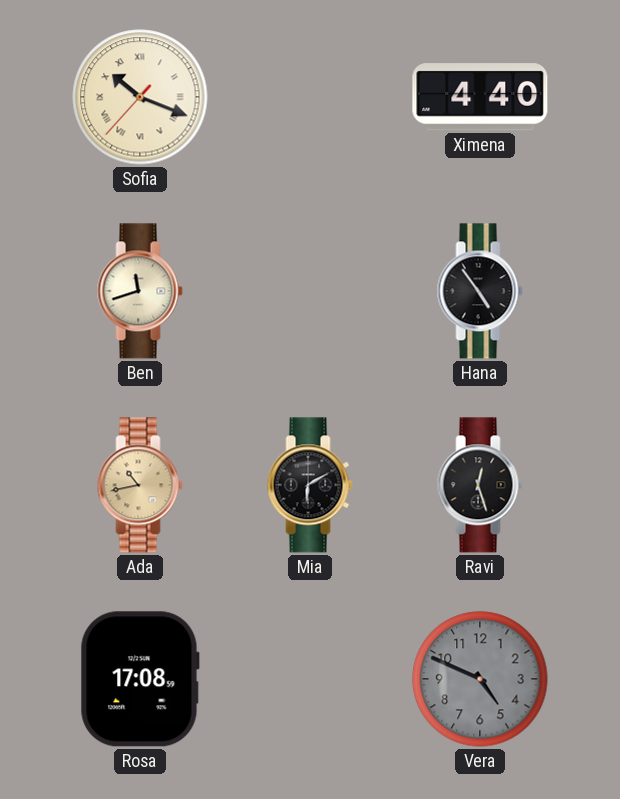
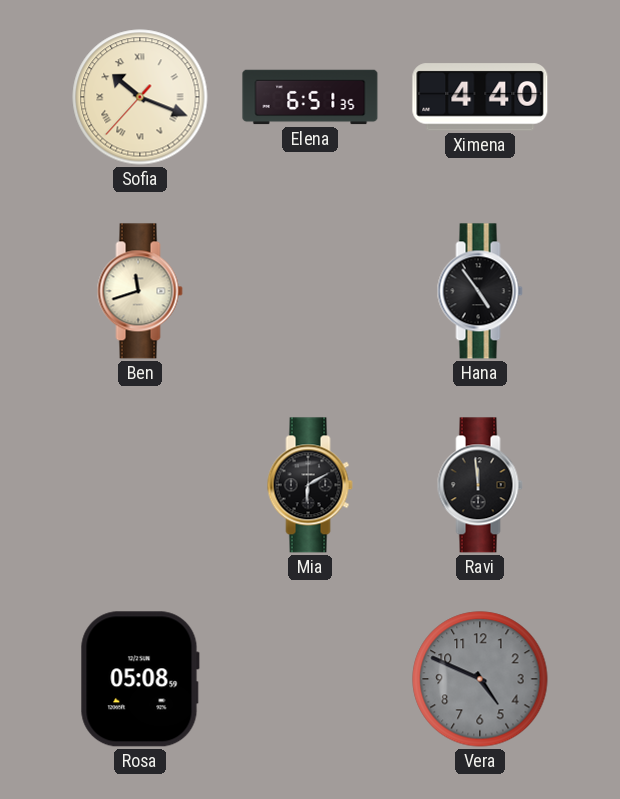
Elena: none -> 6:51 (310, 97)
Ada: 10:43 -> none (140, 485)
Ravi: 12:27 -> 11:59 (480, 485)
Rosa: 17:08 -> 05:08 (140, 679)
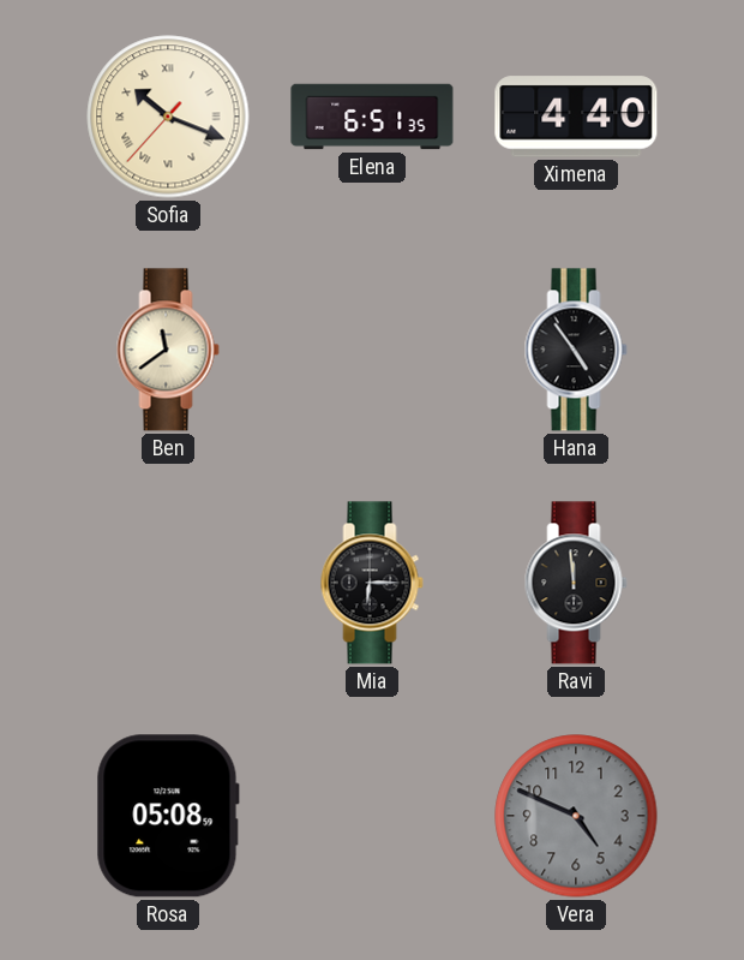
Ben: 11:42 -> 11:39 (168, 350)
Mia: 6:10 -> 6:15 (372, 583)
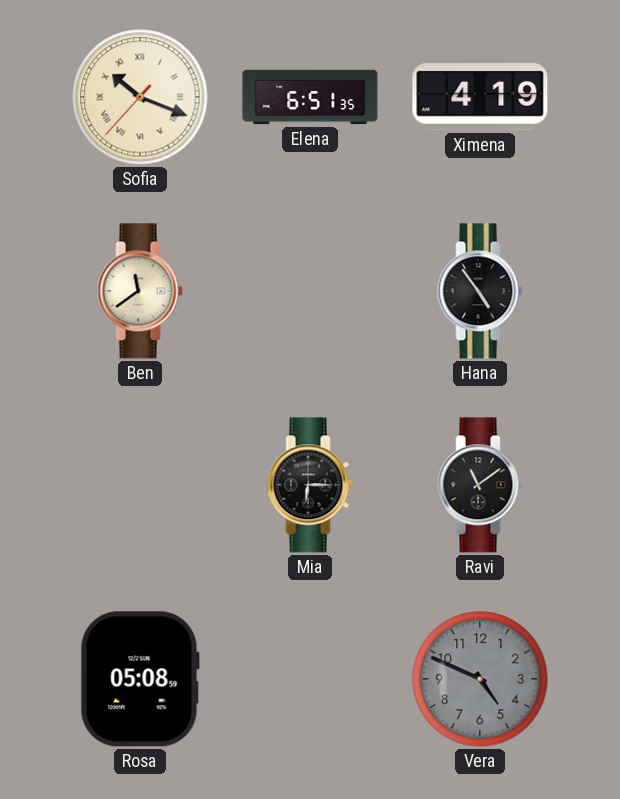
Ximena: 4:40 -> 4:19 (480, 97)
Ravi: 11:59 -> 11:09 (480, 485)
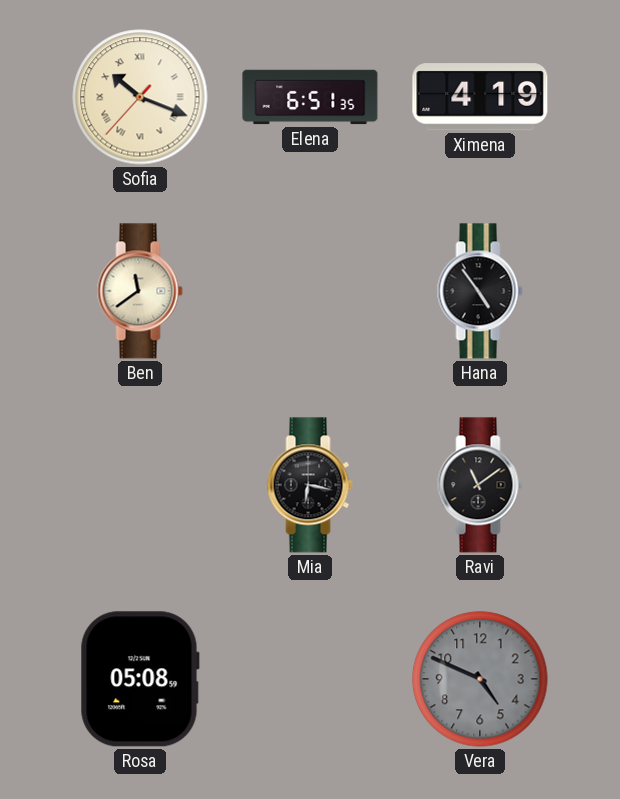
Mia: 6:15 -> 6:17 (310, 485)
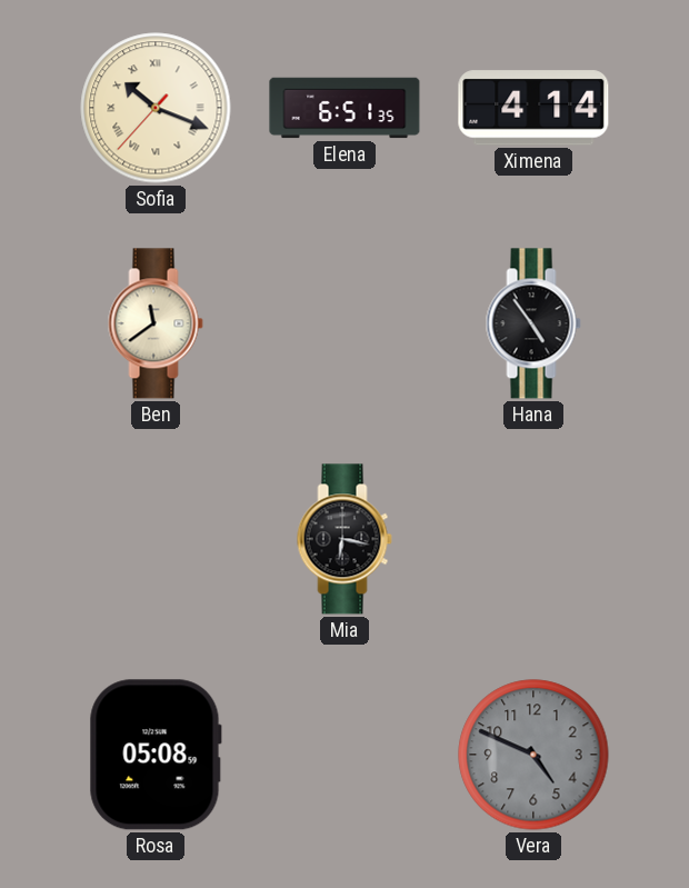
Ximena: 4:19 -> 4:14 (533, 108)
Ravi: 11:09 -> none (480, 485)
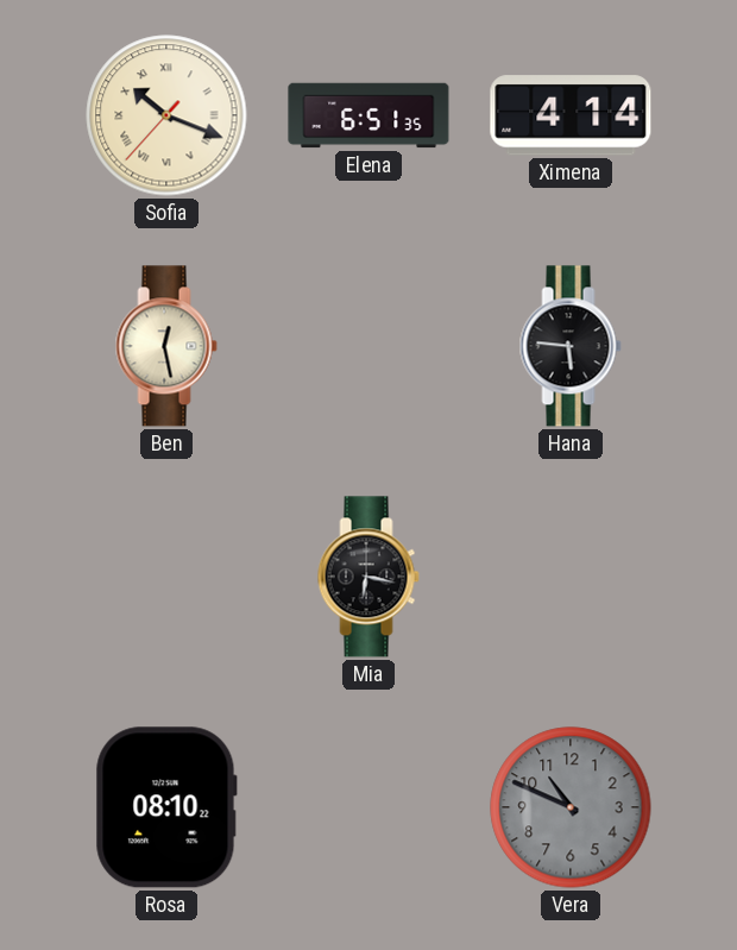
Ben: 11:39 -> 12:28 (166, 346)
Hana: 4:54 -> 5:46 (571, 346)
Rosa: 05:08 -> 08:10 (166, 807)
Vera: 4:49 -> 10:49 (571, 807)
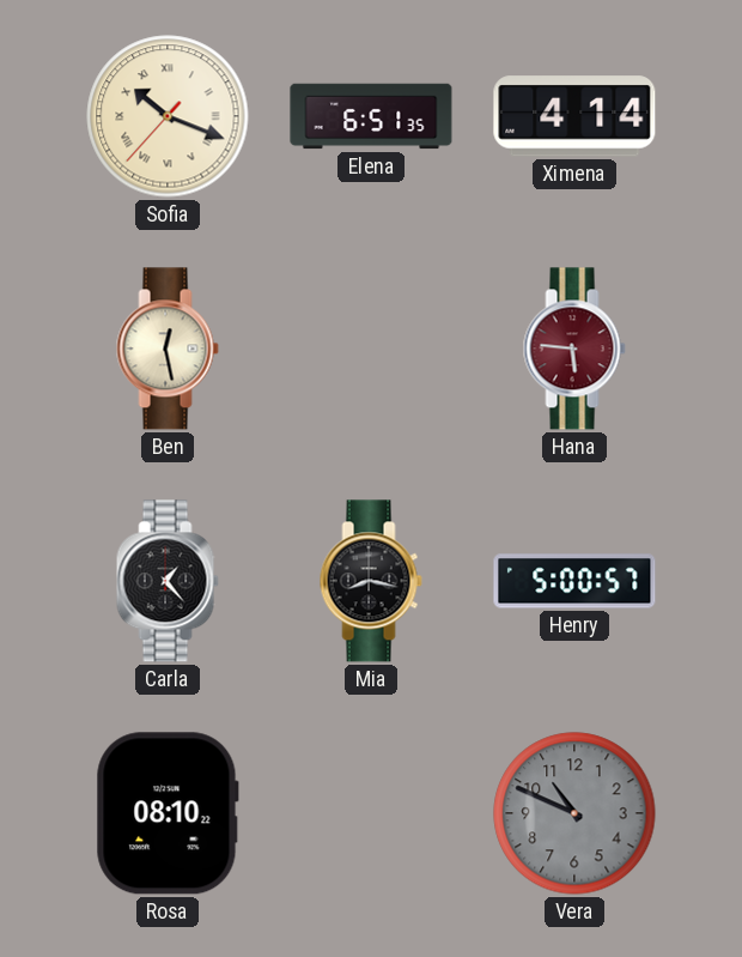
Hana dial: black -> burgundy (574, 349)
Carla: none -> 1:23 (168, 581)
Mia: 6:17 -> 8:17 (371, 581)
Henry: none -> 5:00 (574, 581)
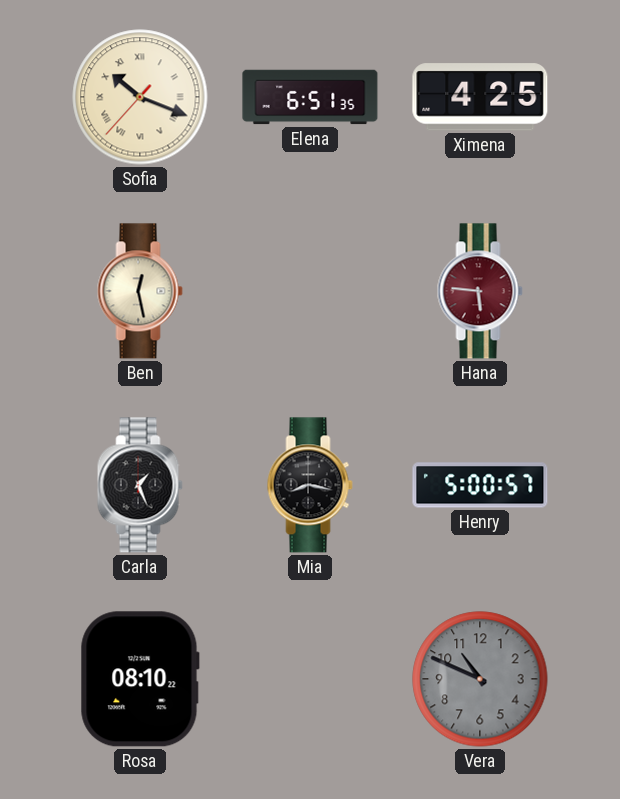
Ximena: 4:14 -> 4:25 (480, 97)
Carla: 1:23 -> 1:26 (140, 485)
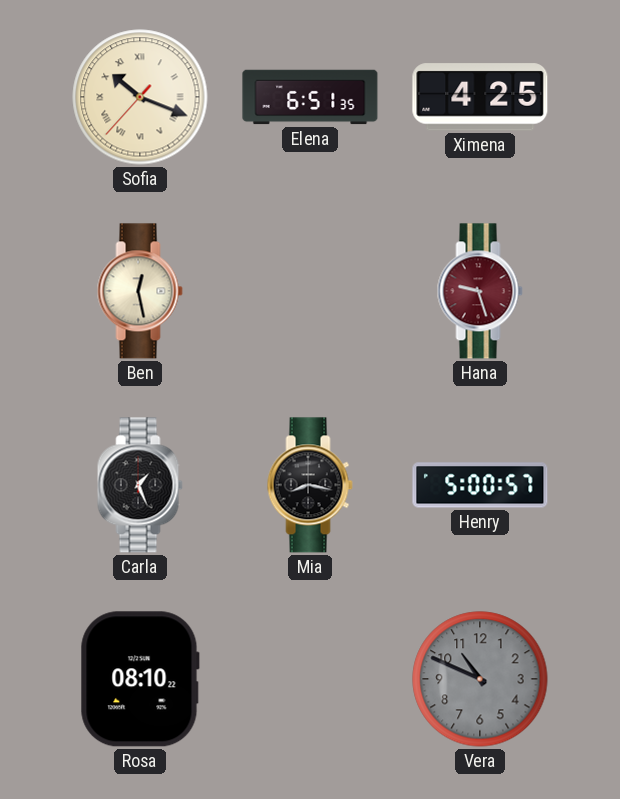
Hana: 5:46 -> 9:27 (480, 291)
